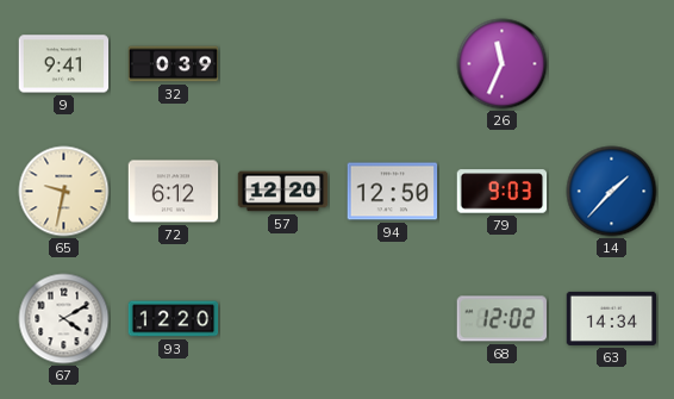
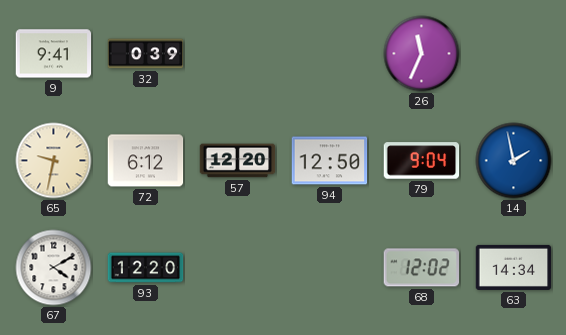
79: 9:03 -> 9:04 (422, 161)
14: 1:37 -> 1:58 (514, 161)
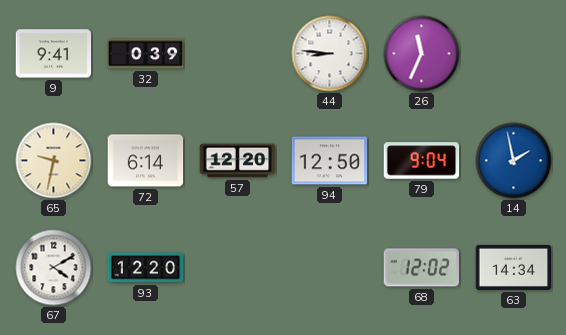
44: none -> 8:46 (330, 54)
72: 6:12 -> 6:14 (146, 161)
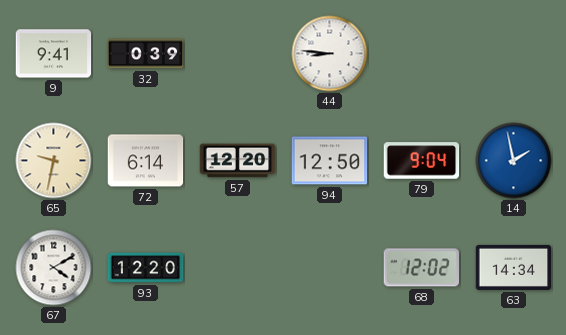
26: 11:34 -> none (422, 54)
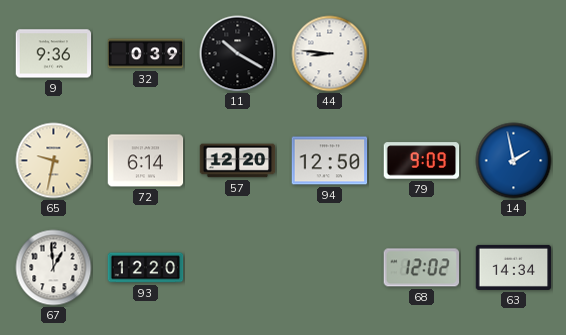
9: 9:41 -> 9:36 (54, 54)
11: none -> 10:20 (238, 54)
79: 9:04 -> 9:09 (422, 161)
67: 4:10 -> 12:59 (54, 268)
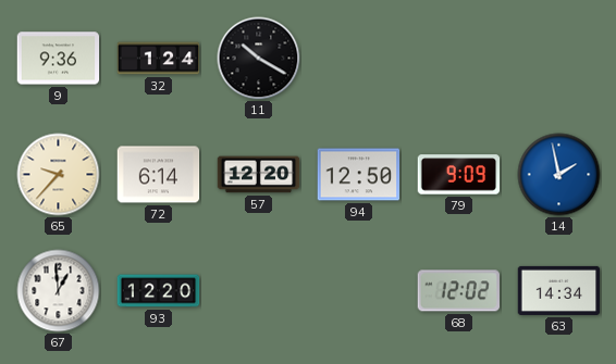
32: 0:39 -> 1:24 (159, 59)
44: 8:46 -> none (330, 54)
65: 9:32 -> 9:37 (59, 175)
